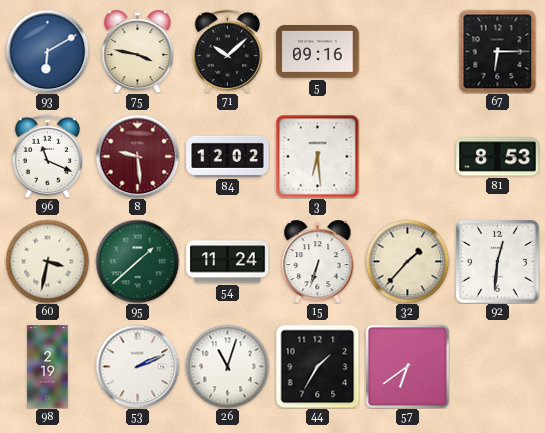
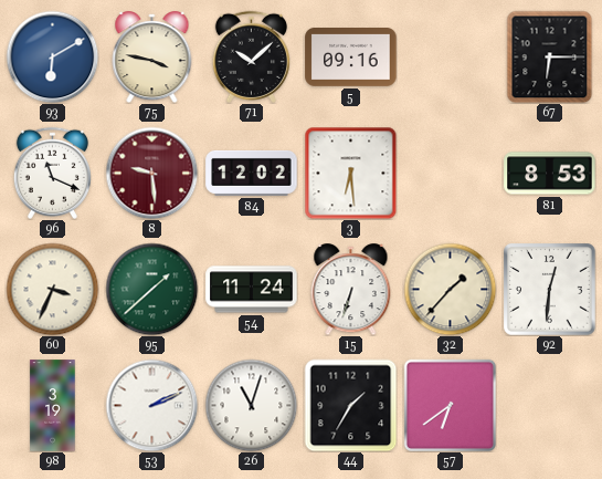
60: 3:32 -> 3:34 (52, 289)
98: 2:19 -> 3:19 (53, 406)
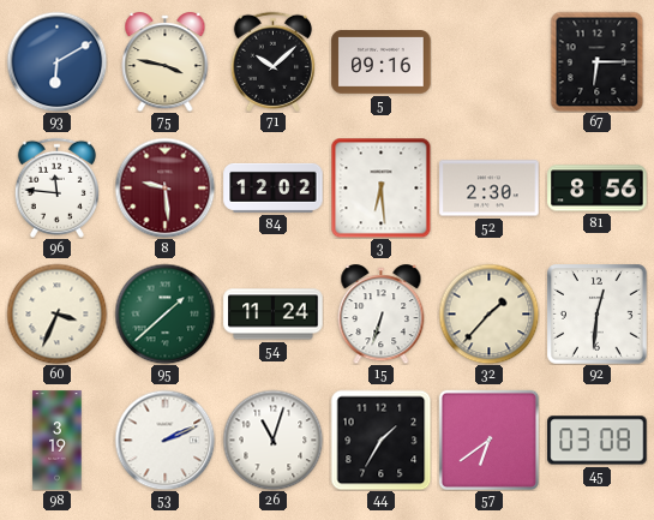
96: 11:19 -> 11:46 (56, 187)
52: none -> 2:30 (490, 189)
81: 8:53 -> 8:56 (598, 189)
45: none -> 03:08 (598, 441)
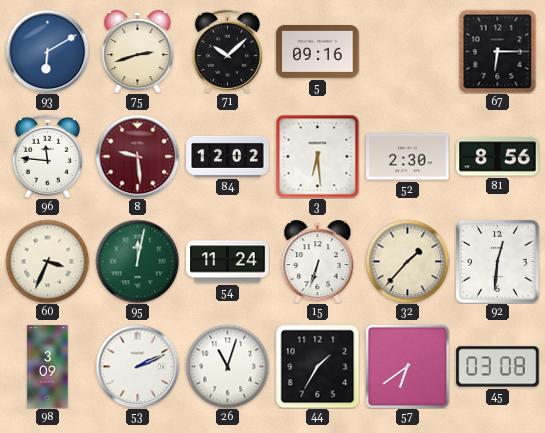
75: 3:47 -> 2:42 (138, 52)
95: 1:38 -> 12:02 (137, 261)
98: 3:19 -> 3:09 (48, 367)
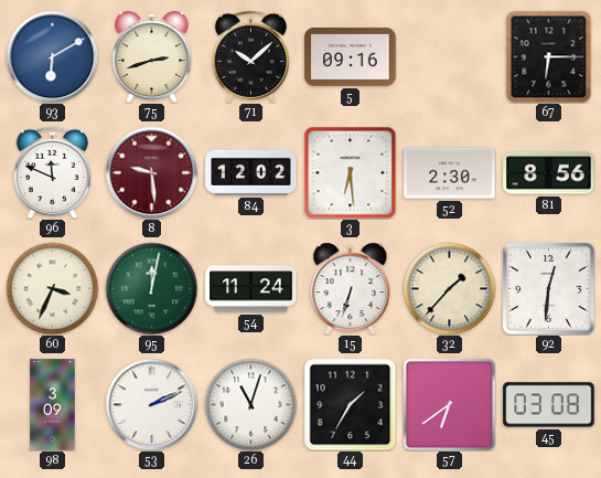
96: 11:46 -> 11:49 (52, 172)
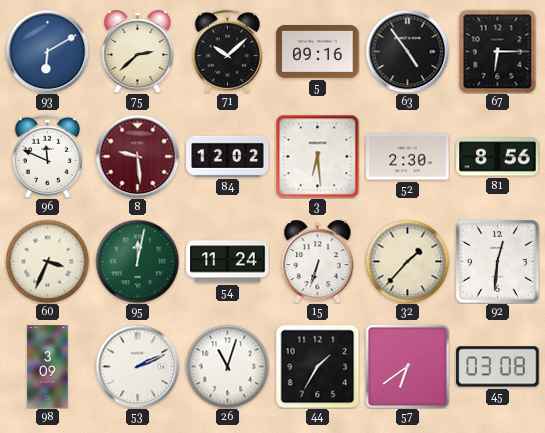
75: 2:42 -> 2:38 (138, 52)
63: none -> 4:54 (407, 51)
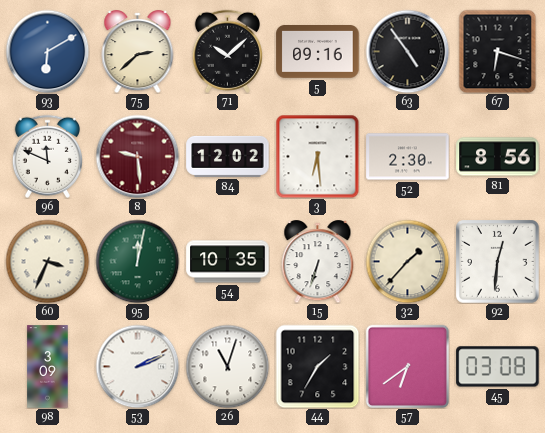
67: 6:15 -> 6:18 (498, 51)
54: 11:24 -> 10:35 (228, 262)
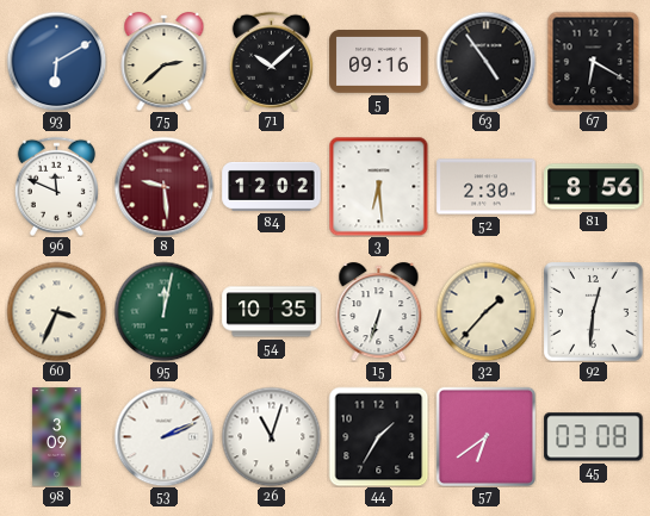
67: 6:18 -> 6:20 (594, 61)
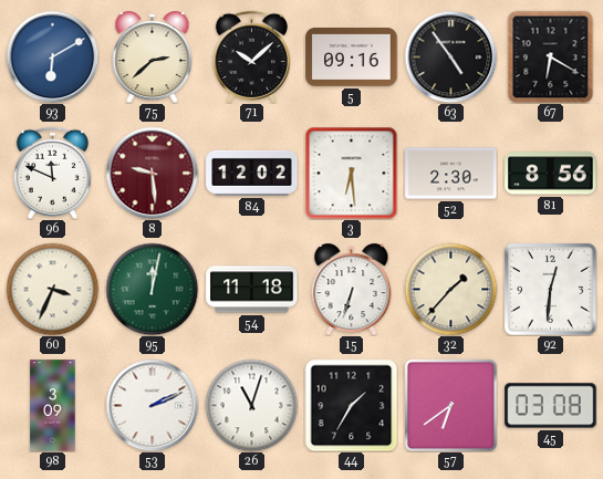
54: 10:35 -> 11:18 (252, 290)
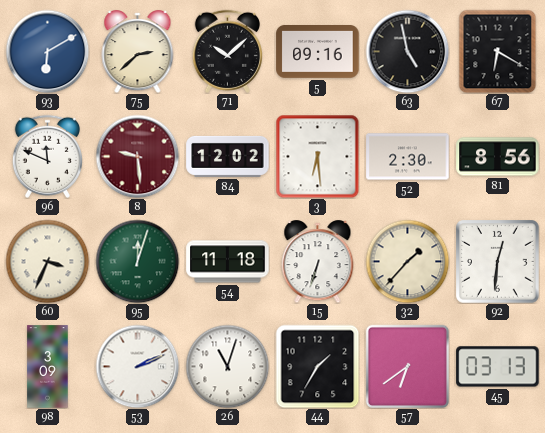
63: 4:54 -> 4:58 (407, 51)
95: 12:02 -> 12:03 (137, 261)
45: 03:08 -> 03:13 (498, 367)
